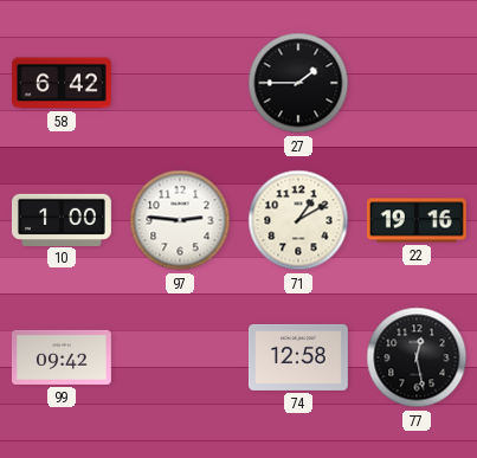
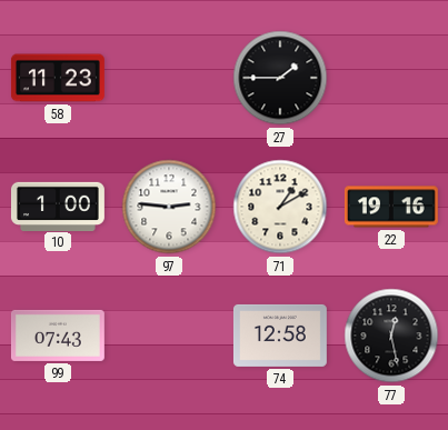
58: 6:42 -> 11:23 (58, 78)
99: 09:42 -> 07:43 (58, 336)
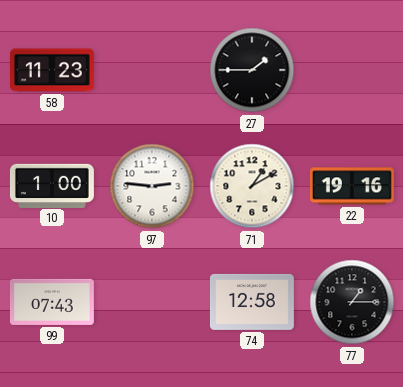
77: 12:28 -> 1:15 (352, 302)
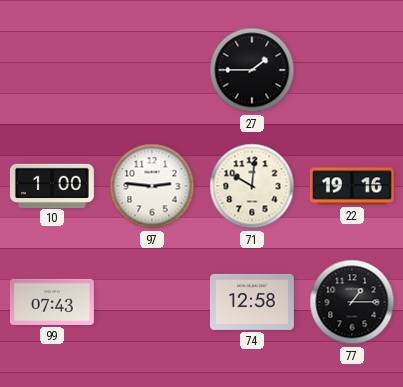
58: 11:23 -> none (52, 70)
71: 1:10 -> 10:01 (252, 186)
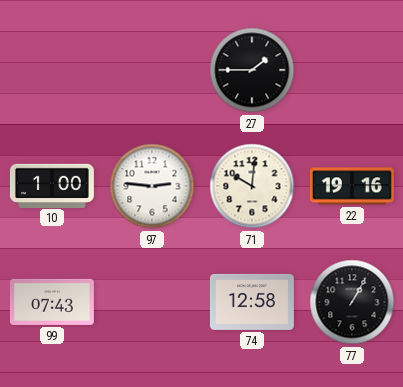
77: 1:15 -> 1:05 (352, 302)
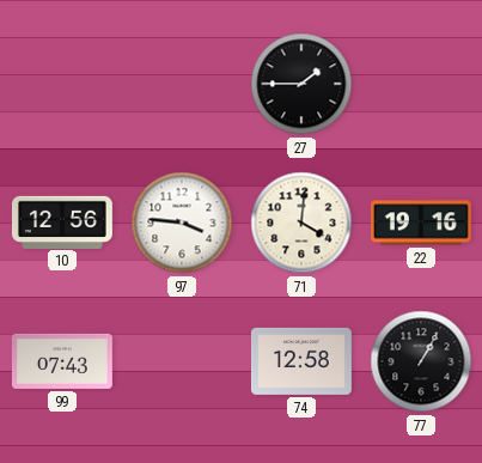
10: 1:00 -> 12:56 (62, 221)
97: 2:46 -> 3:46 (182, 223)
71: 10:01 -> 4:01 (301, 223)
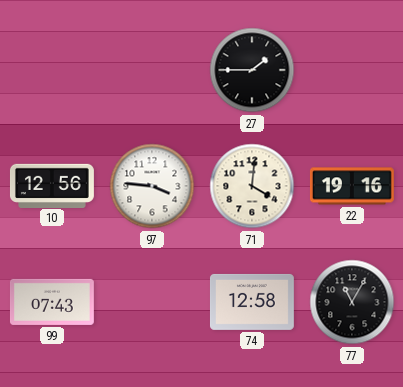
77: 1:05 -> 11:05 (352, 302)
